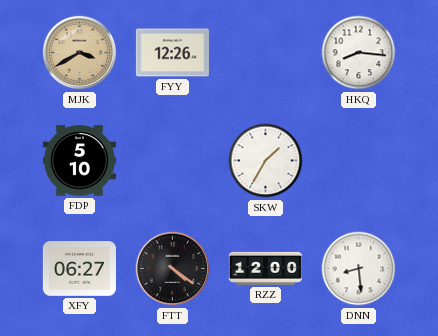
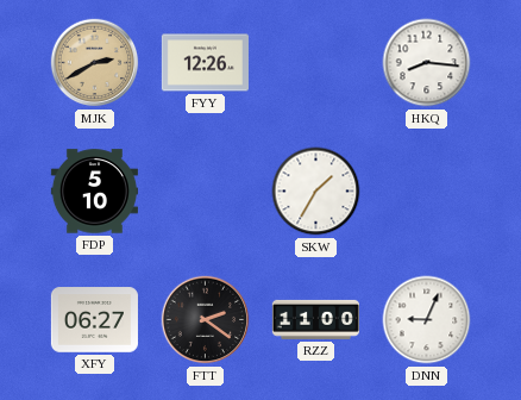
MJK: 3:40 -> 2:40 (95, 63)
FTT: 4:21 -> 2:21 (206, 320)
RZZ: 12:00 -> 11:00 (315, 319)
DNN: 8:29 -> 9:04 (427, 320)
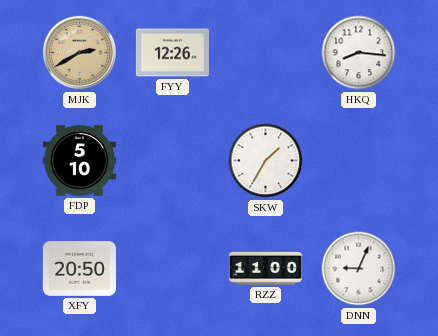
XFY: 06:27 -> 20:50 (79, 269)
FTT: 2:21 -> none (206, 320)
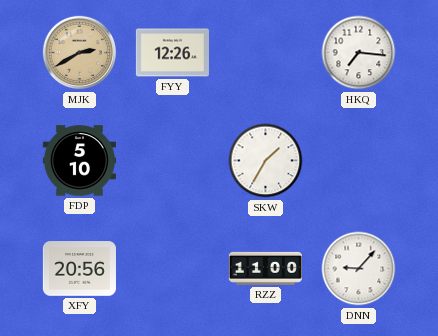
HKQ: 8:16 -> 7:16 (359, 53)
XFY: 20:50 -> 20:56 (79, 269)
DNN: 9:04 -> 9:07 (359, 269)
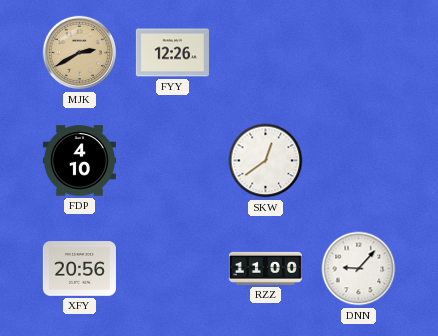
HKQ: 7:16 -> none (359, 53)
FDP: 5:10 -> 4:10 (79, 161)
SKW: 1:35 -> 12:39 (266, 161)
